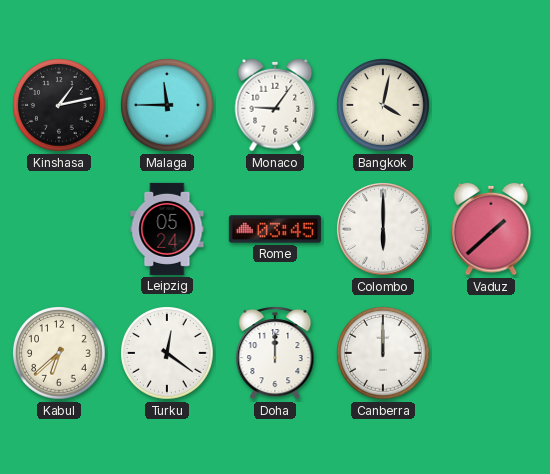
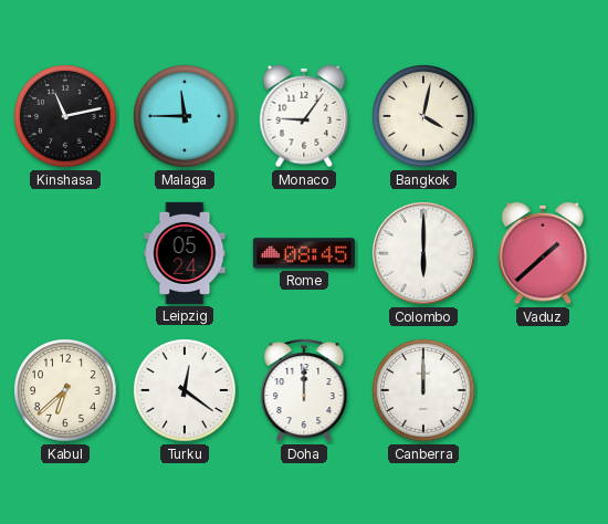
Kinshasa: 1:13 -> 11:13 (65, 116)
Rome: 03:45 -> 08:45 (304, 253)
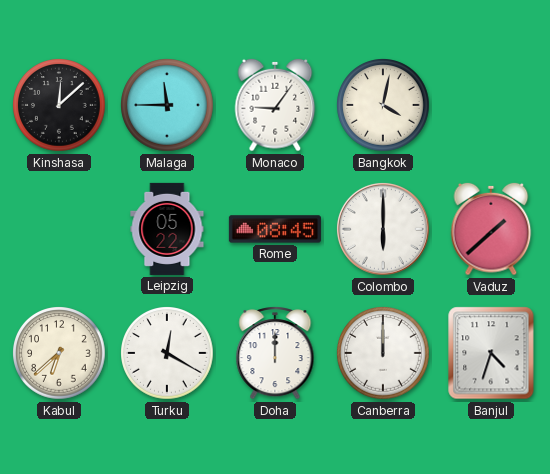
Kinshasa: 11:13 -> 12:08 (59, 105)
Leipzig: 05:24 -> 05:22 (167, 229)
Turku: 12:21 -> 12:20 (167, 353)
Banjul: none -> 4:33 (491, 353)
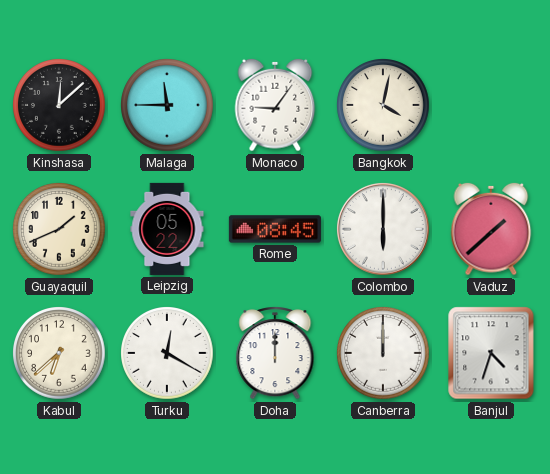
Guayaquil: none -> 1:41 (59, 229)
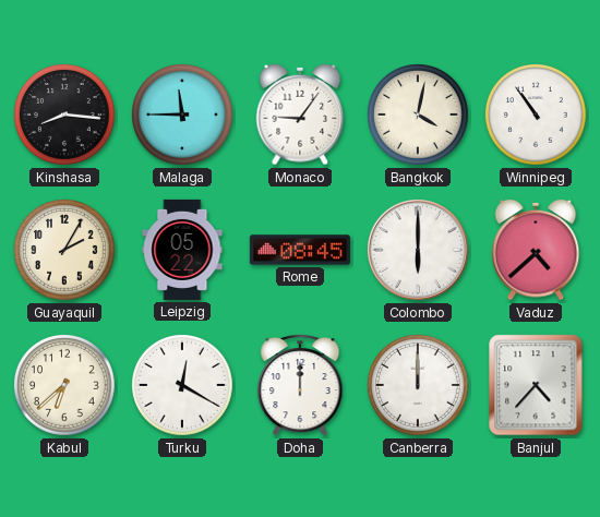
Kinshasa: 12:08 -> 8:16 (64, 115)
Winnipeg: none -> 10:54 (536, 115)
Guayaquil: 1:41 -> 2:05 (64, 250)
Vaduz: 1:38 -> 4:38 (536, 250)
Banjul: 4:33 -> 4:37 (536, 385)
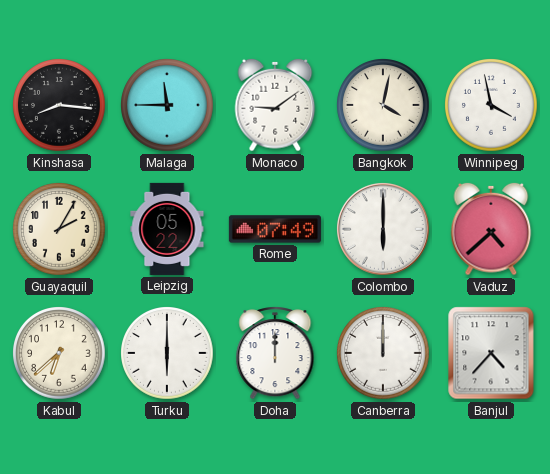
Monaco: 9:06 -> 9:09 (275, 105)
Winnipeg: 10:54 -> 3:58 (491, 105)
Rome: 08:45 -> 07:49 (275, 229)
Turku: 12:20 -> 6:00 (167, 353)
